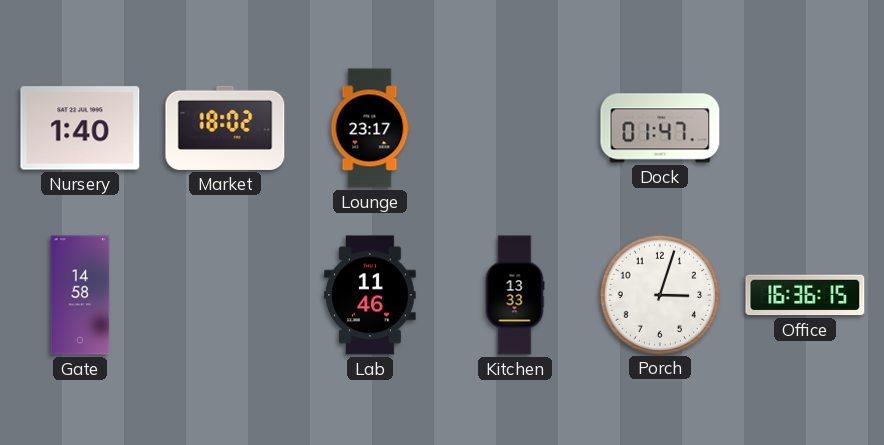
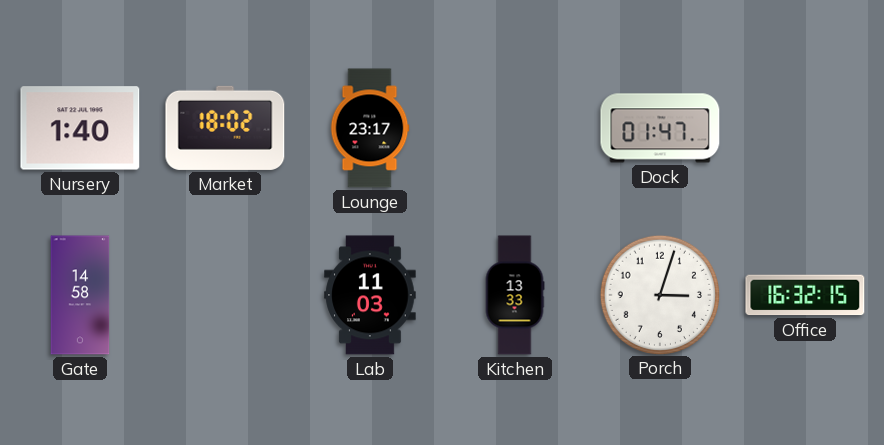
Lab: 11:46 -> 11:03 (370, 295)
Office: 16:36 -> 16:32 (805, 295)
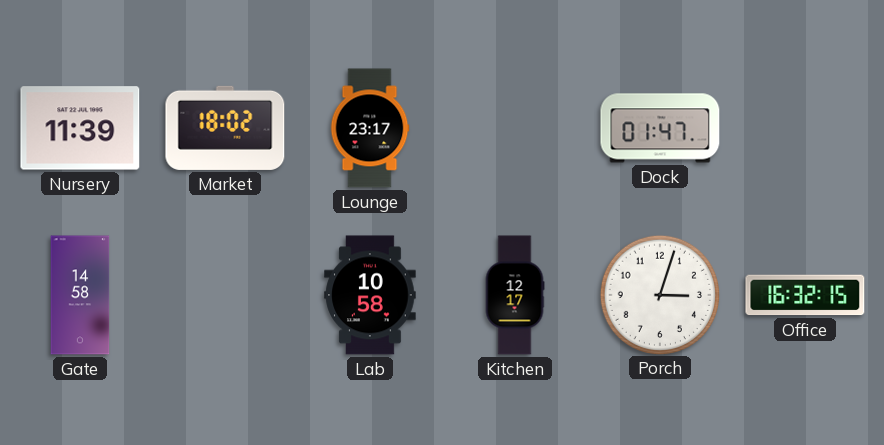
Nursery: 1:40 -> 11:39 (80, 128)
Lab: 11:03 -> 10:58 (370, 295)
Kitchen: 13:33 -> 12:17 (515, 295)
